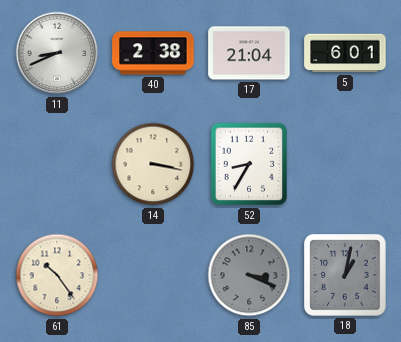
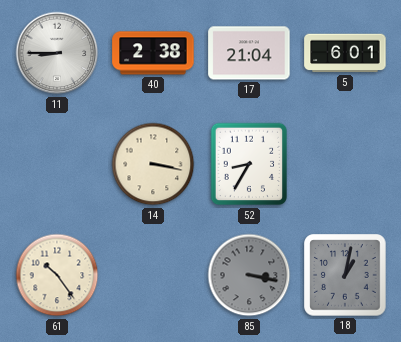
11: 8:41 -> 8:45 (57, 53)
85: 3:19 -> 3:17 (249, 275)
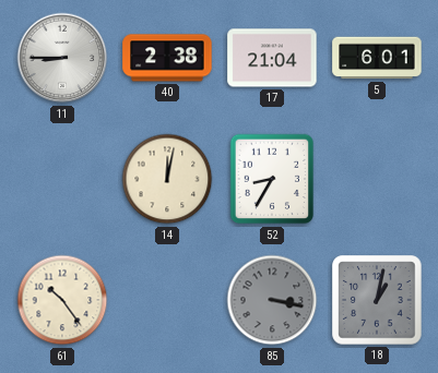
14: 3:17 -> 12:02 (167, 179)
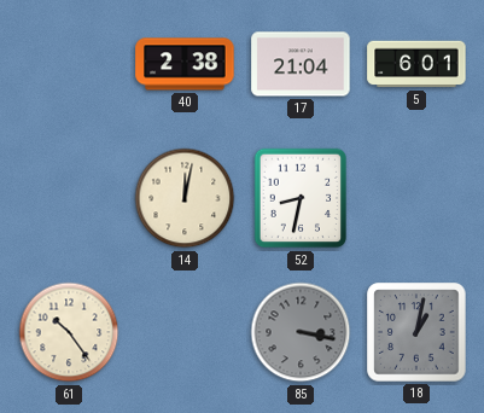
11: 8:45 -> none (62, 58)
52: 8:35 -> 8:32 (301, 198)
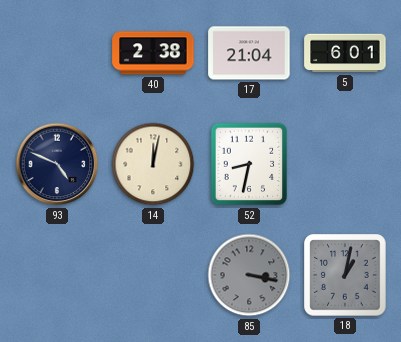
93: none -> 4:49 (57, 164)
61: 10:24 -> none (69, 332)
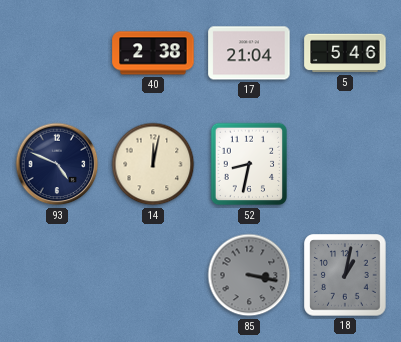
5: 6:01 -> 5:46 (345, 53)
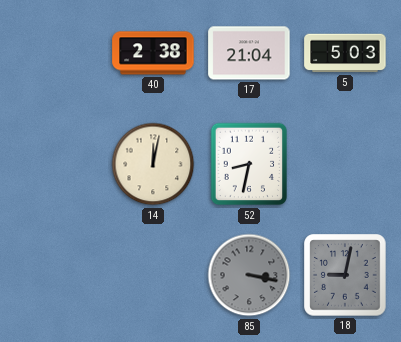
5: 5:46 -> 5:03 (345, 53)
93: 4:49 -> none (57, 164)
18: 1:02 -> 9:02 (345, 275)
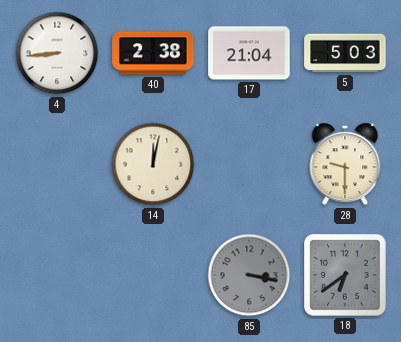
4: none -> 8:44 (57, 53)
52: 8:32 -> none (249, 164)
28: none -> 9:30 (345, 164)
18: 9:02 -> 6:39 (345, 275)
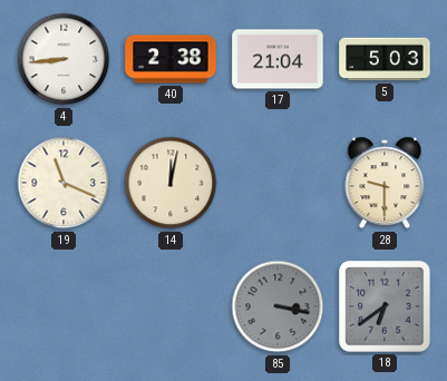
19: none -> 11:19 (64, 183)
